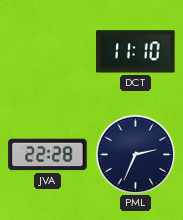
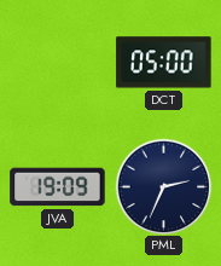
DCT: 11:10 -> 05:00 (164, 63)
JVA: 22:28 -> 19:09 (58, 187)
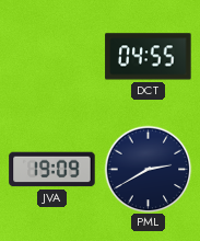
DCT: 05:00 -> 04:55 (149, 57)
PML: 2:34 -> 2:40 (148, 169)
